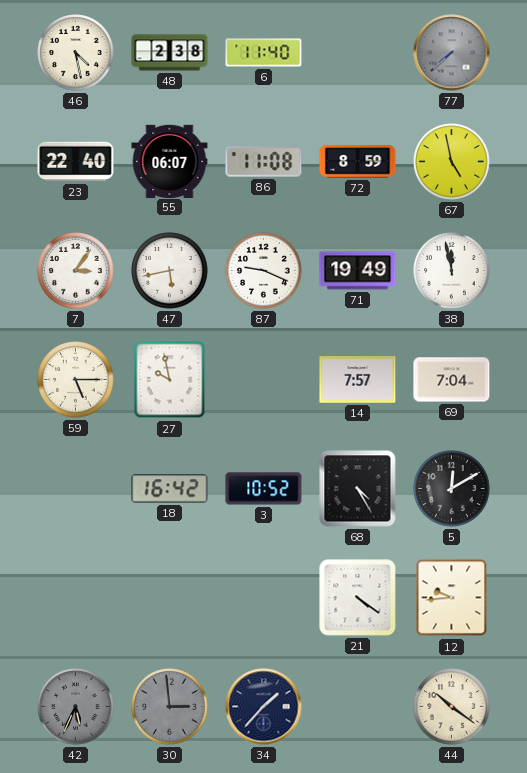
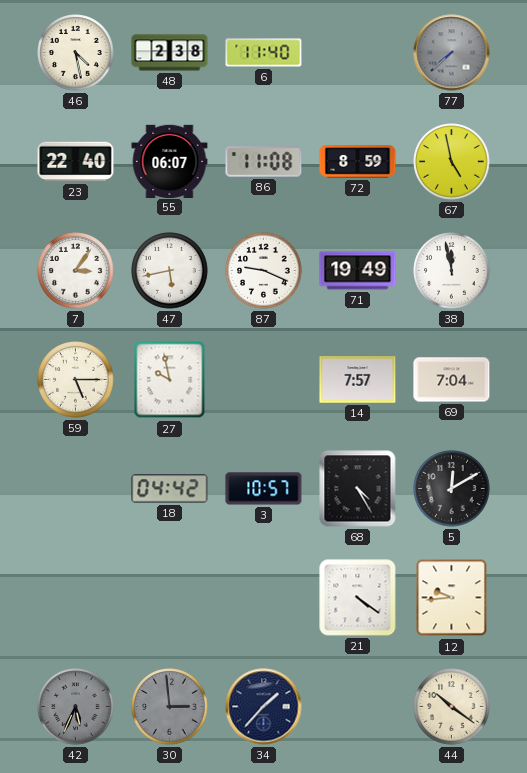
18: 16:42 -> 04:42 (170, 489)
3: 10:52 -> 10:57 (264, 489)
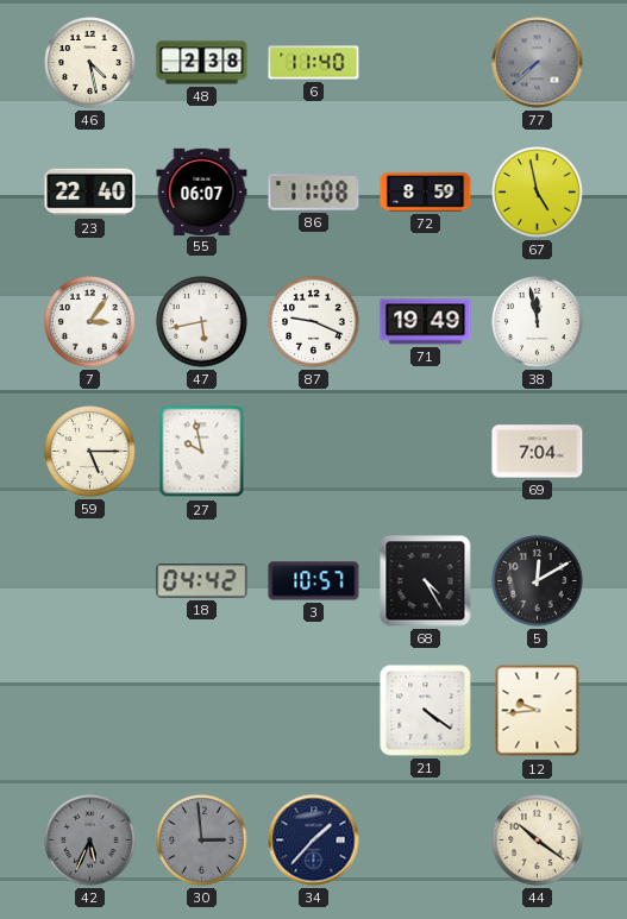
14: 7:57 -> none (358, 380)
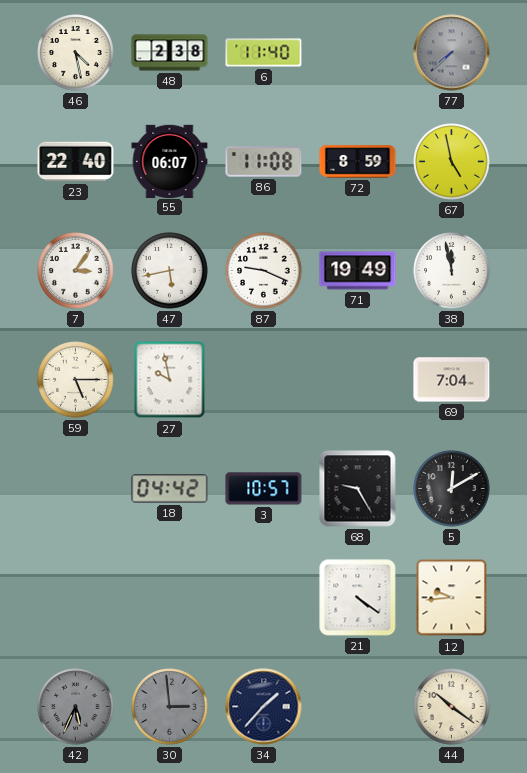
68: 4:25 -> 9:25 (358, 489)
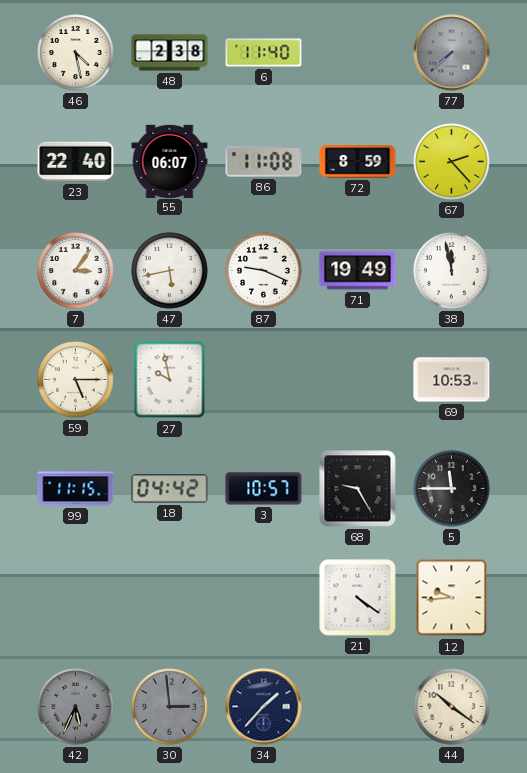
67: 4:58 -> 2:23 (452, 162)
69: 7:04 -> 10:53 (452, 380)
99: none -> 11:15 (76, 489)
5: 12:10 -> 11:45 (452, 489)
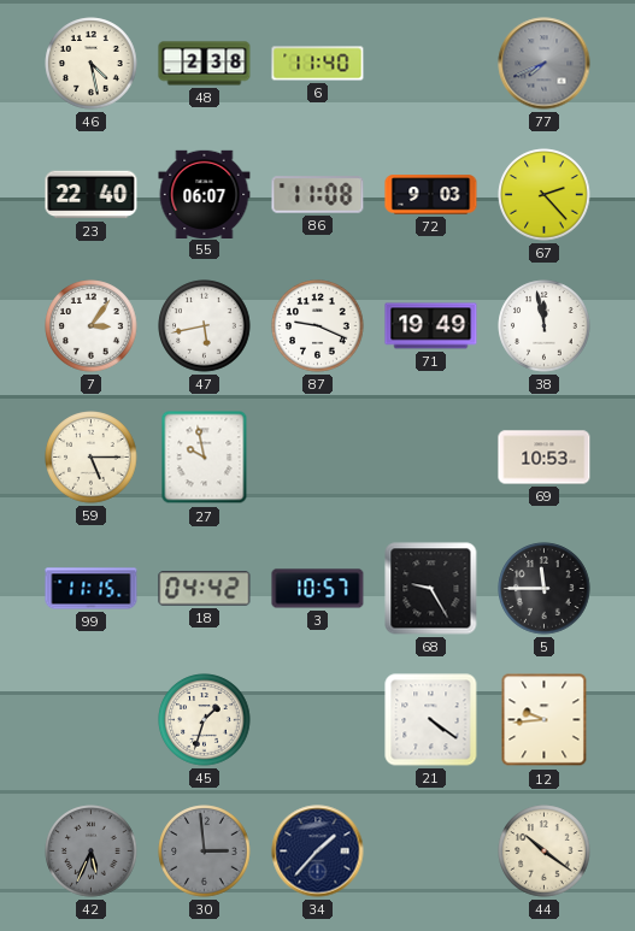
77: 7:38 -> 7:41 (545, 64)
72: 8:59 -> 9:03 (431, 195)
45: none -> 1:33 (205, 720)
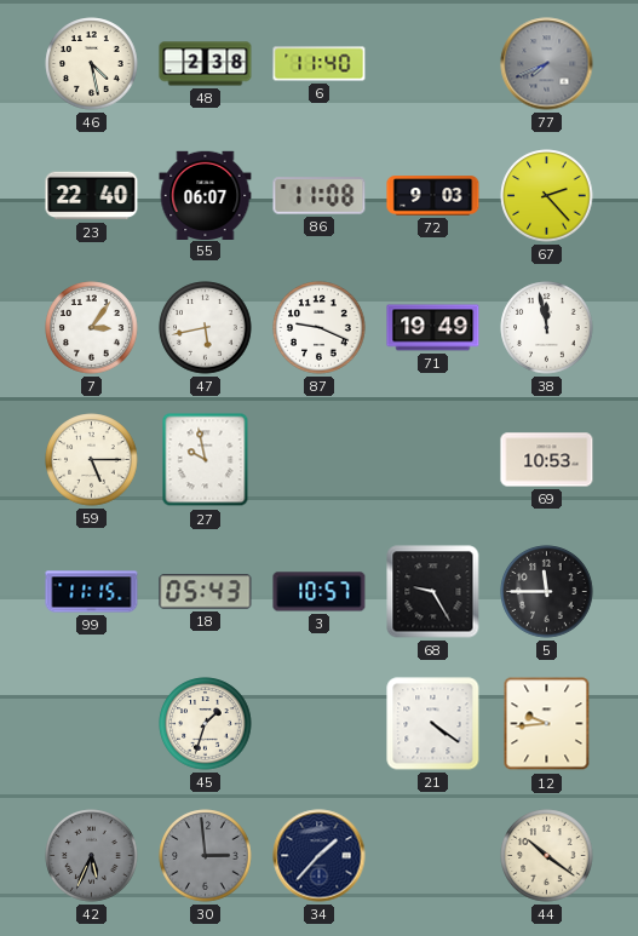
18: 04:42 -> 05:43 (206, 592)
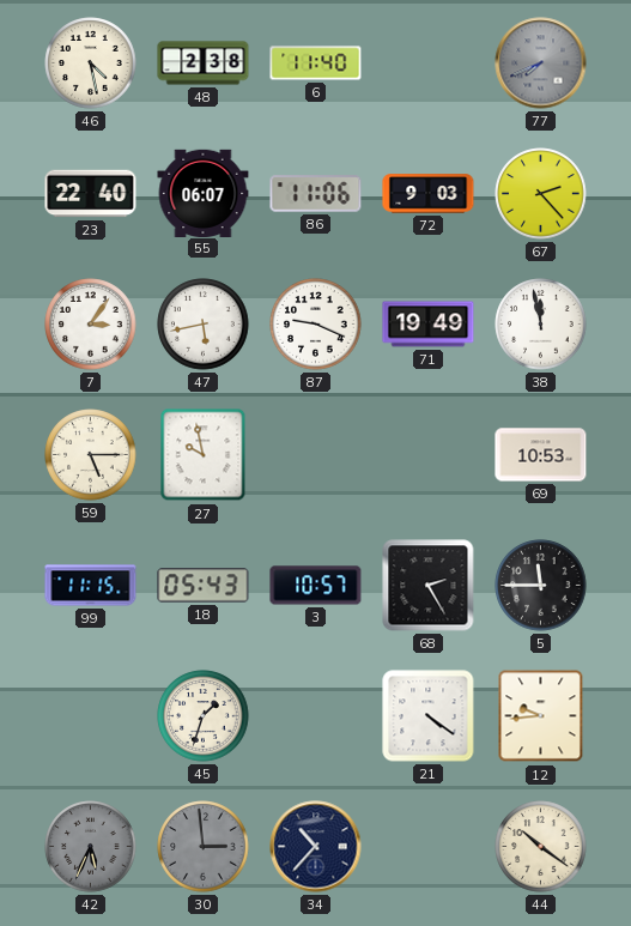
86: 11:08 -> 11:06 (316, 194)
68: 9:25 -> 2:25 (429, 586)
34: 1:37 -> 10:37 (316, 847)
